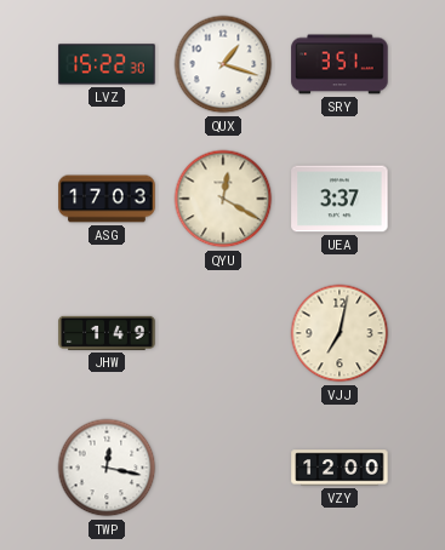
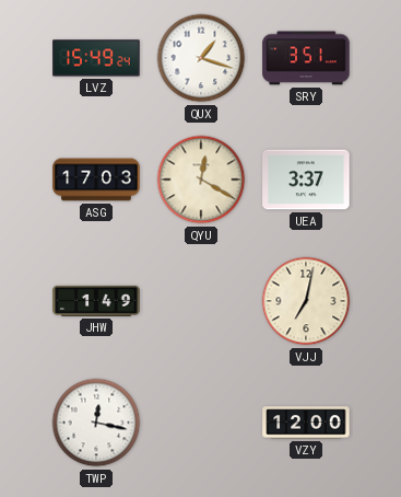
LVZ: 15:22 -> 15:49 (96, 58)
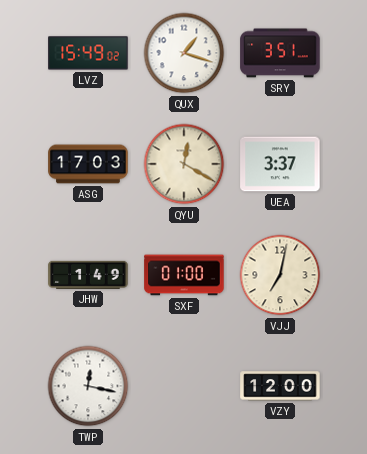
LVZ: 15:49:24 -> 15:49:02 (88, 53)
SXF: none -> 01:00 (184, 275)
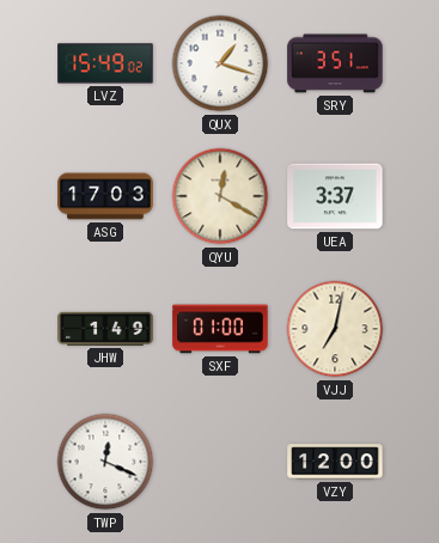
TWP: 12:17 -> 12:19 (105, 462)
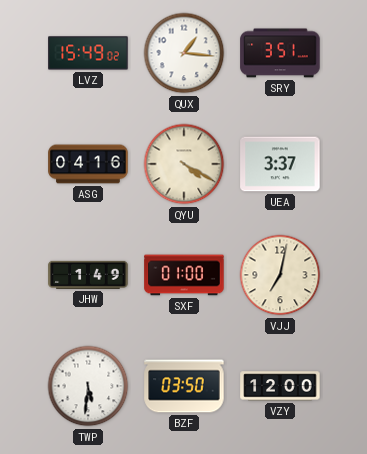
QUX: 1:18 -> 1:16 (184, 53)
ASG: 17:03 -> 04:16 (88, 164)
QYU: 12:20 -> 4:20 (184, 164)
TWP: 12:19 -> 5:31 (88, 386)
BZF: none -> 03:50 (184, 386)
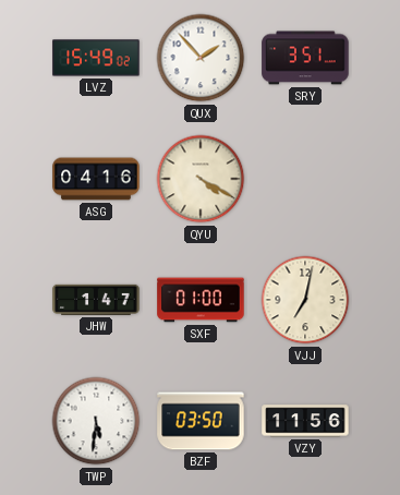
QUX: 1:16 -> 1:53 (201, 58)
UEA: 3:37 -> none (280, 164)
JHW: 1:49 -> 1:47 (96, 300)
VZY: 12:00 -> 11:56 (305, 421)
